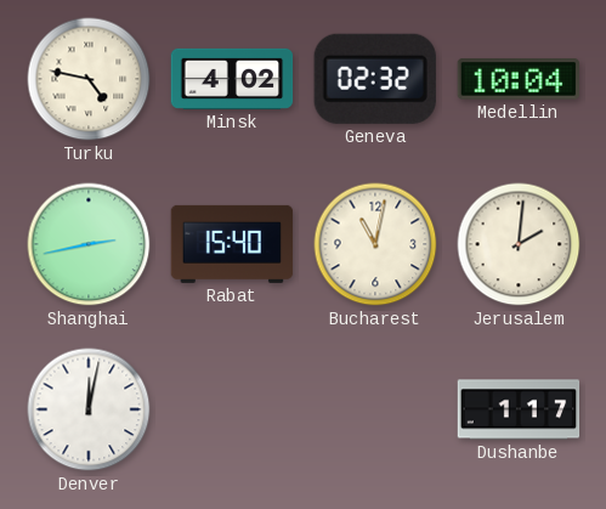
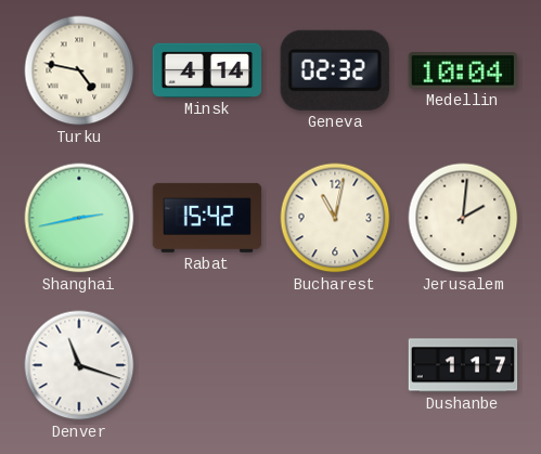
Minsk: 4:02 -> 4:14 (207, 70)
Rabat: 15:40 -> 15:42 (207, 218)
Denver: 12:02 -> 11:18 (79, 365)
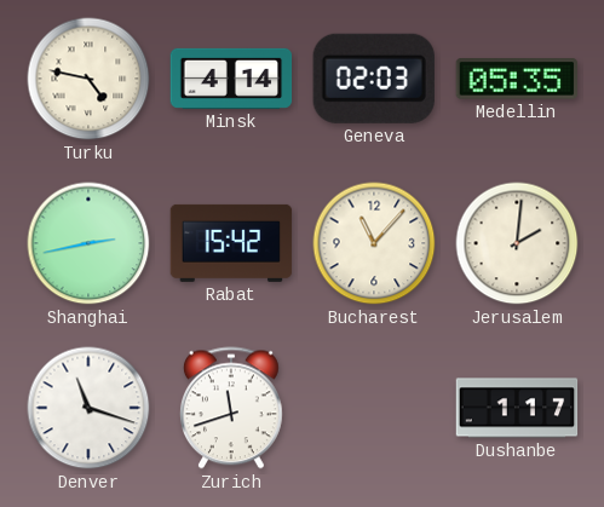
Geneva: 02:32 -> 02:03 (374, 79)
Medellin: 10:04 -> 05:35 (516, 79)
Bucharest: 11:02 -> 11:07 (374, 243)
Zurich: none -> 11:42 (231, 408)
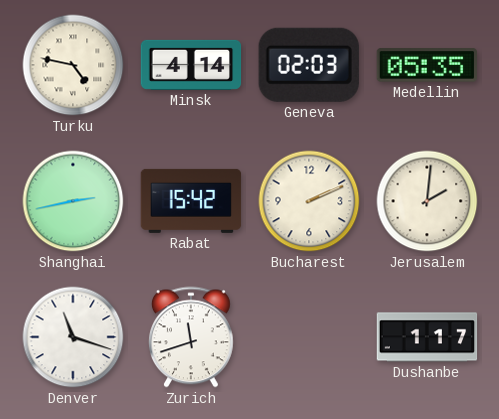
Bucharest: 11:07 -> 2:11 (309, 201)
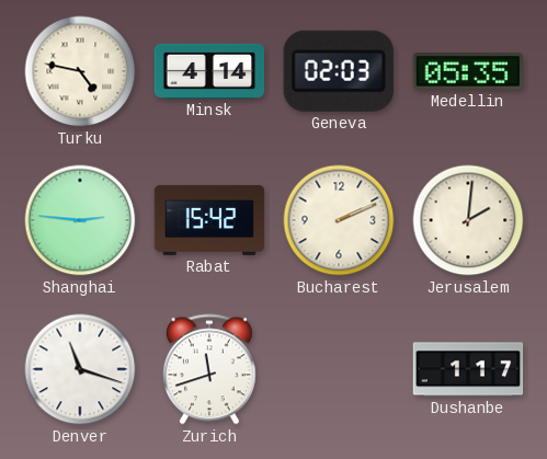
Shanghai: 2:43 -> 2:46 (80, 220)
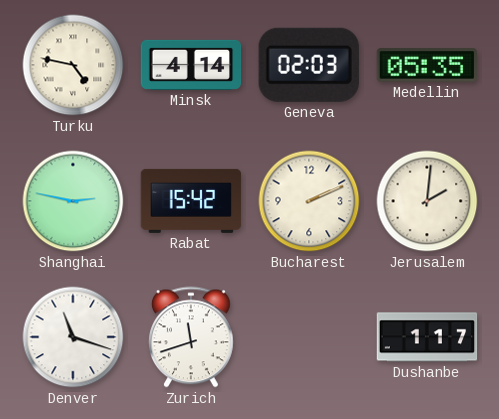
Shanghai: 2:46 -> 2:47 (73, 201)
